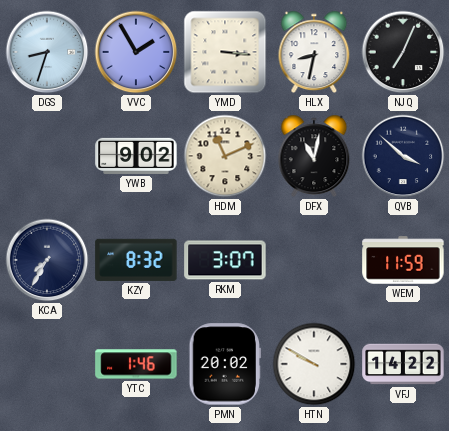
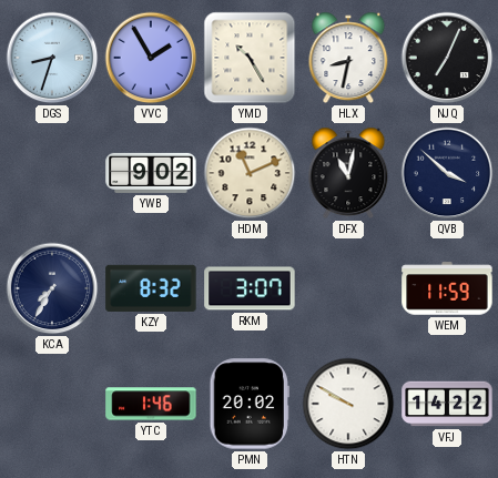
YMD: 3:16 -> 10:25 (250, 58)
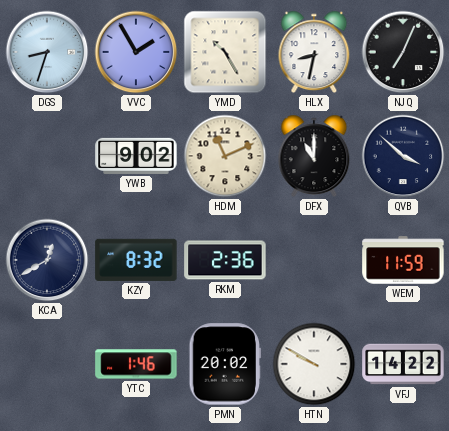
DFX: 11:02 -> 11:00 (314, 156)
KCA: 7:35 -> 12:40 (47, 260)
RKM: 3:07 -> 2:36 (225, 260)
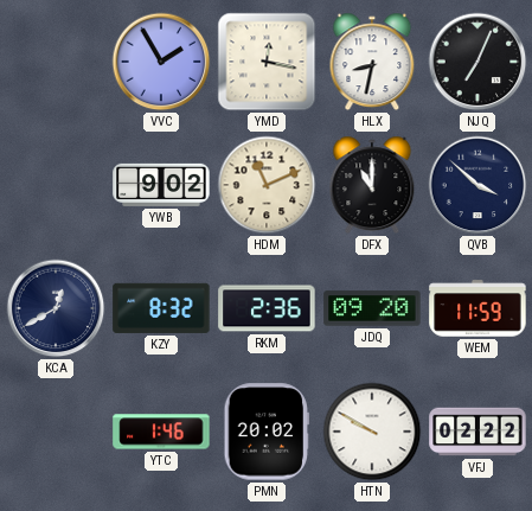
DGS: 8:33 -> none (47, 52)
YMD: 10:25 -> 12:17 (267, 62)
JDQ: none -> 09:20 (372, 308)
VFJ: 14:22 -> 02:22 (477, 432)
